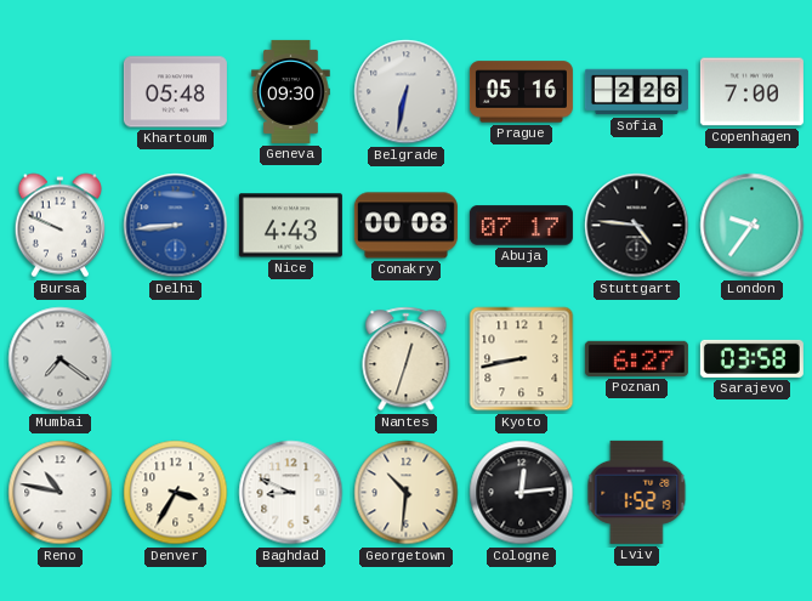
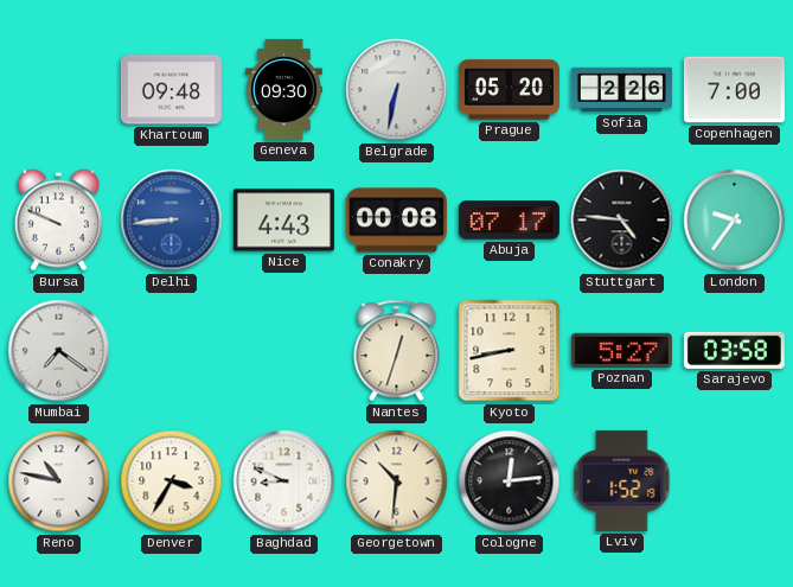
Khartoum: 05:48 -> 09:48 (171, 90)
Prague: 05:16 -> 05:20 (509, 90)
Poznan: 6:27 -> 5:27 (621, 350)
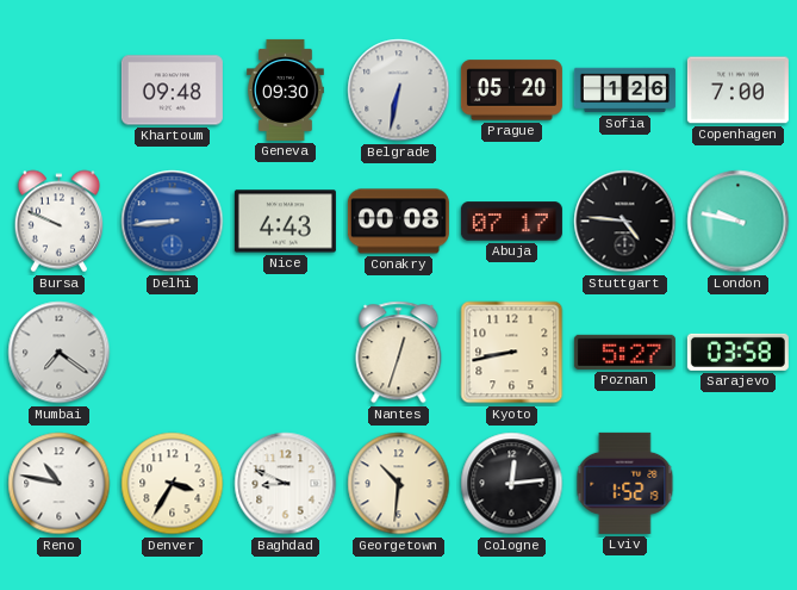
Sofia: 2:26 -> 1:26 (624, 91)
London: 9:36 -> 9:47 (739, 222)
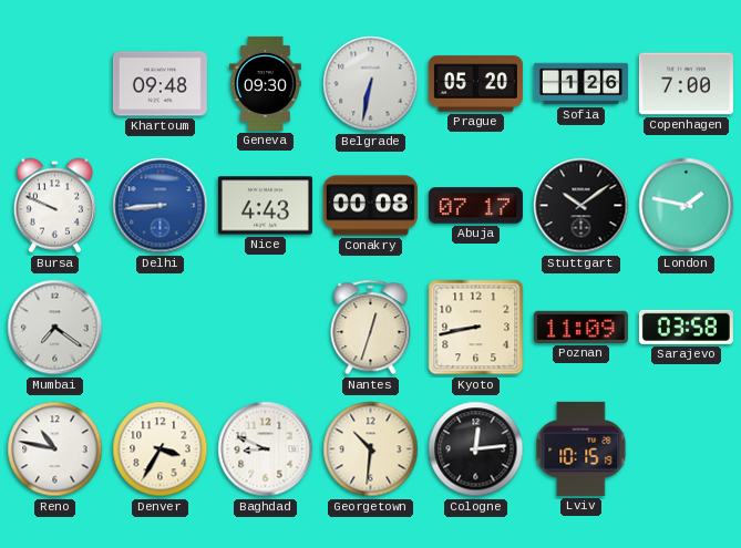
Stuttgart: 4:46 -> 10:09 (582, 206)
London: 9:47 -> 1:47 (687, 206)
Poznan: 5:27 -> 11:09 (580, 327)
Lviv: 1:52 -> 10:15 (582, 448)
